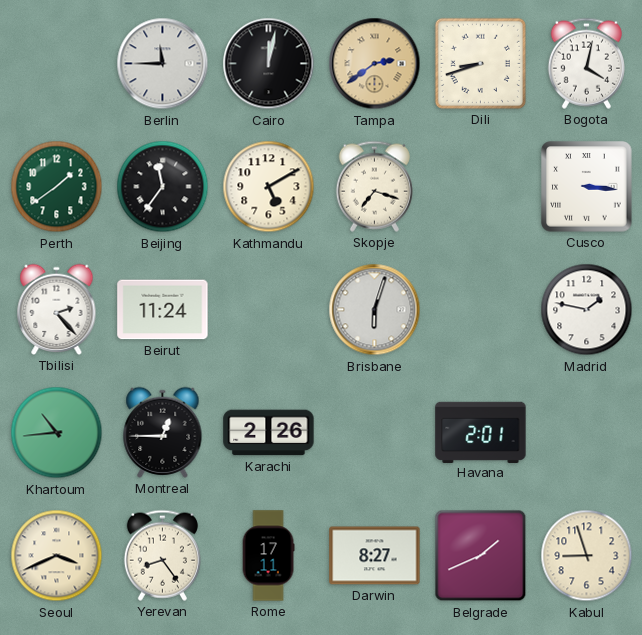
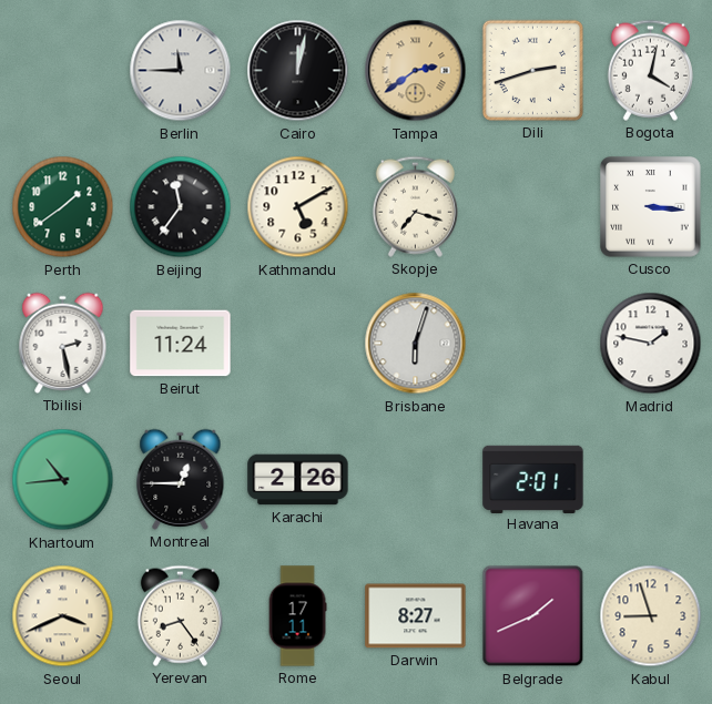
Dili: 8:42 -> 2:42 (532, 70)
Tbilisi: 2:23 -> 2:28 (63, 343)
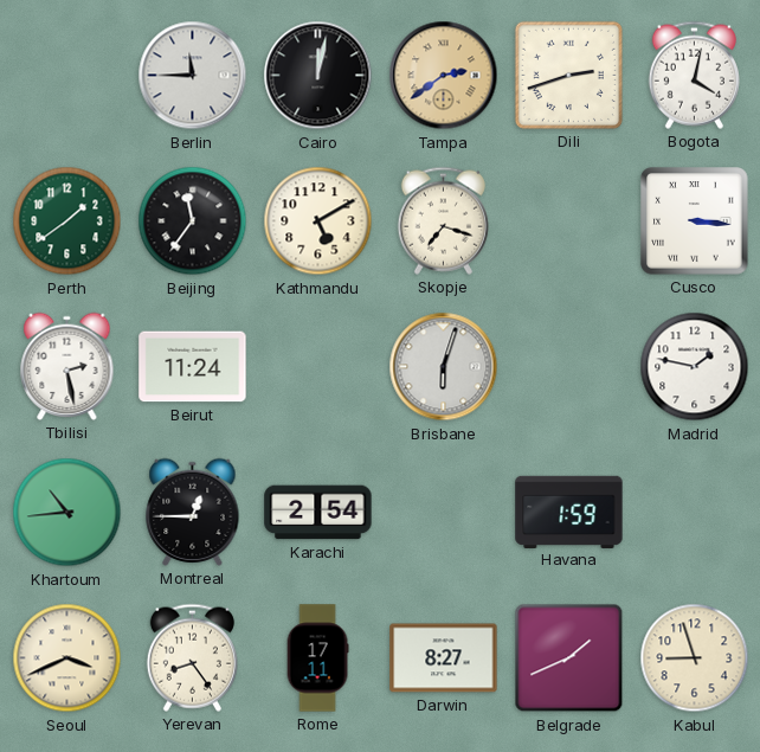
Karachi: 2:26 -> 2:54 (318, 513)
Havana: 2:01 -> 1:59 (569, 512)
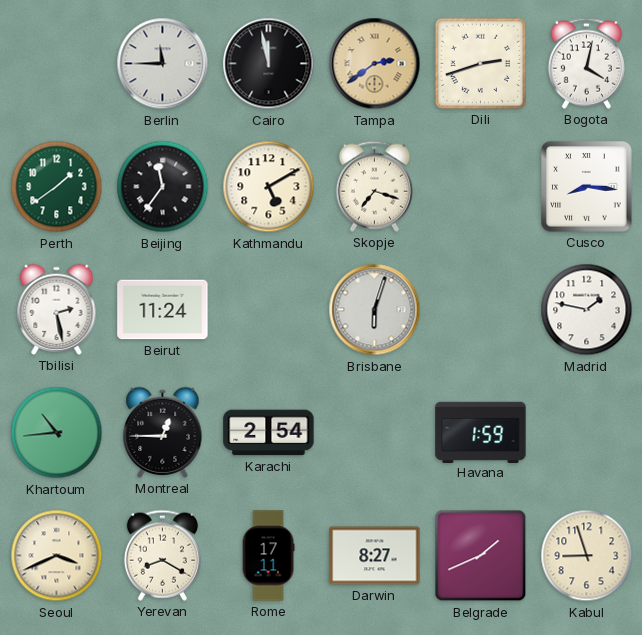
Cairo: 12:02 -> 11:58 (269, 64)
Cusco: 3:16 -> 8:16 (587, 187)
Yerevan: 8:24 -> 8:20 (162, 555)
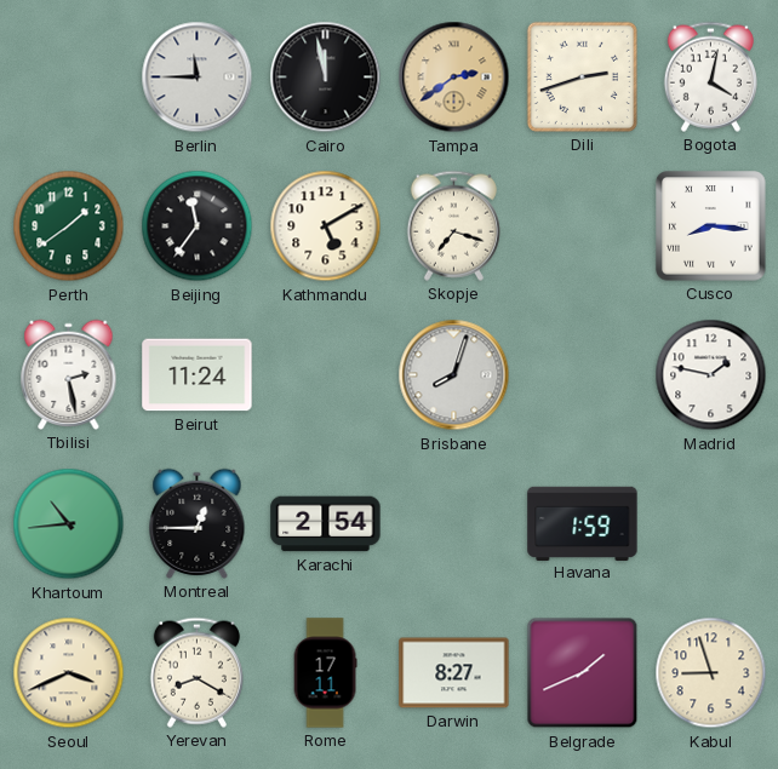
Brisbane: 6:03 -> 8:03 (454, 375)
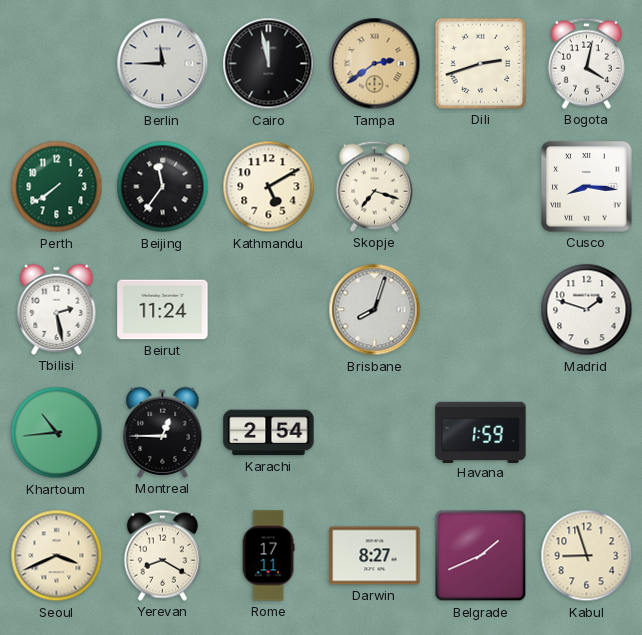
Perth: 1:39 -> 7:39 (57, 187)
Madrid: 1:47 -> 1:48 (587, 310)
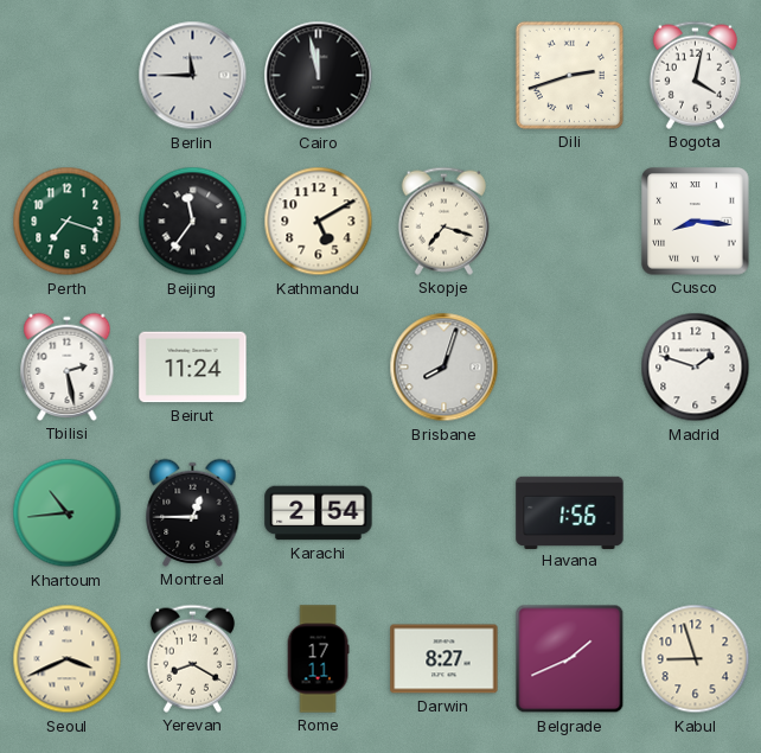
Tampa: 2:39 -> none (375, 64)
Perth: 7:39 -> 7:18 (68, 222)
Havana: 1:59 -> 1:56 (570, 512)
